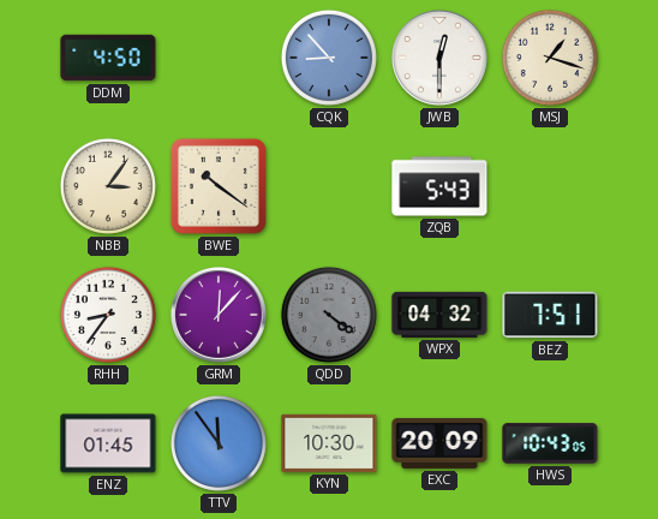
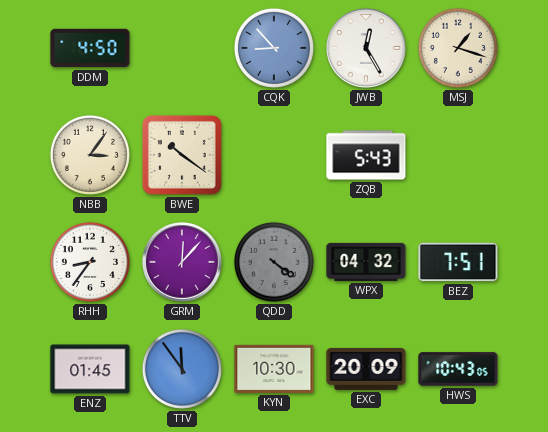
JWB: 12:30 -> 12:25 (367, 49)
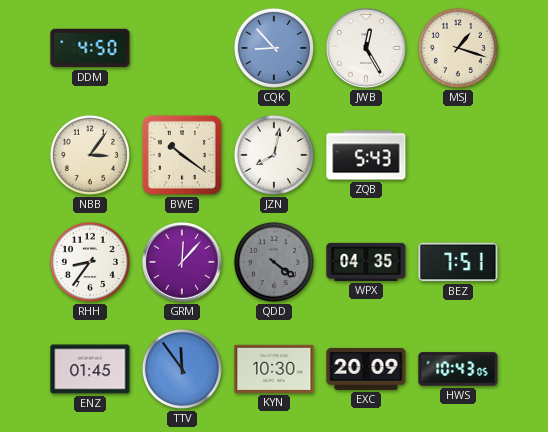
JZN: none -> 8:02 (274, 155)
WPX: 04:32 -> 04:35 (366, 262)
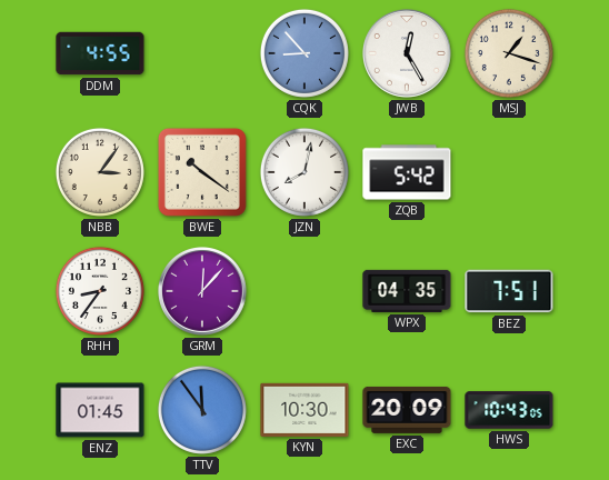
DDM: 4:50 -> 4:55 (100, 53)
ZQB: 5:43 -> 5:42 (407, 172)
QDD: 4:21 -> none (274, 262)
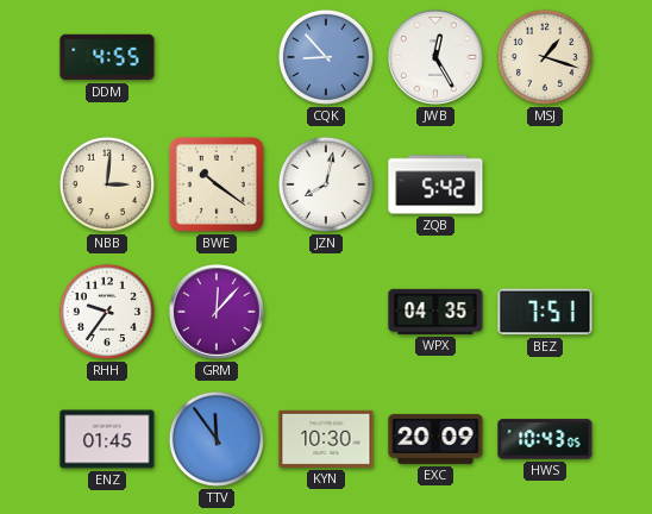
NBB: 3:06 -> 3:01 (107, 184)
RHH: 8:36 -> 9:36 (107, 312)
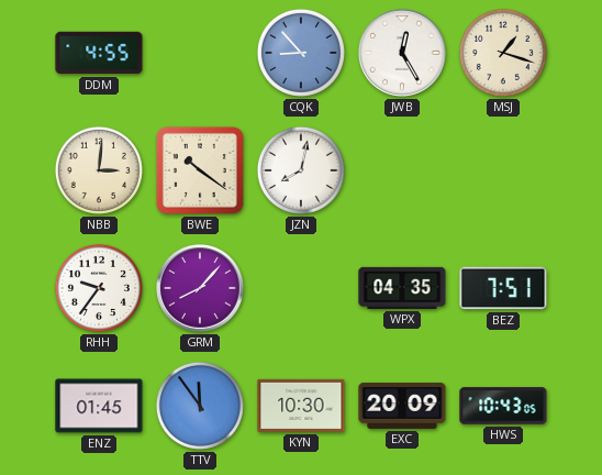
ZQB: 5:42 -> none (435, 184)
GRM: 12:07 -> 8:07 (201, 289)
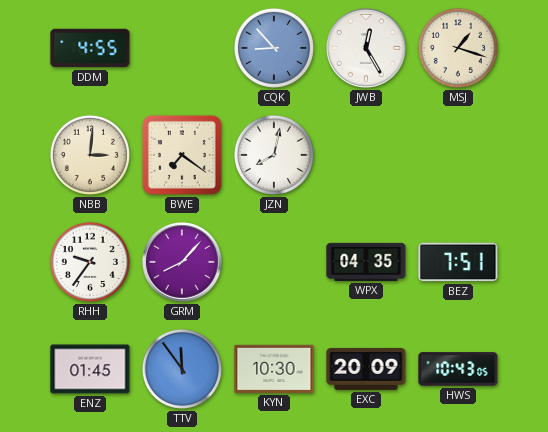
BWE: 10:21 -> 7:21 (182, 155)
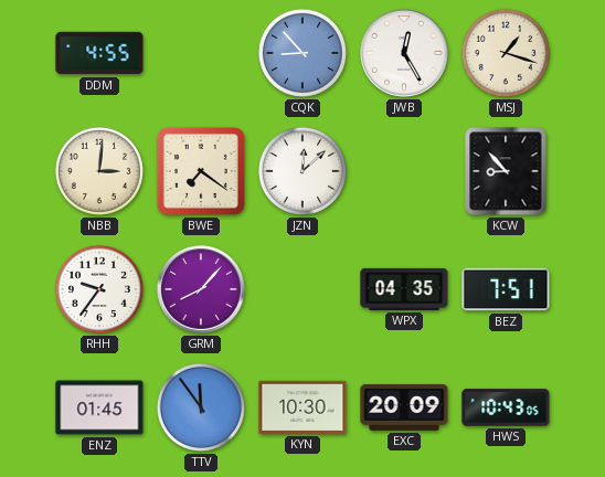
JZN: 8:02 -> 12:08 (302, 171)
KCW: none -> 8:53 (506, 171)
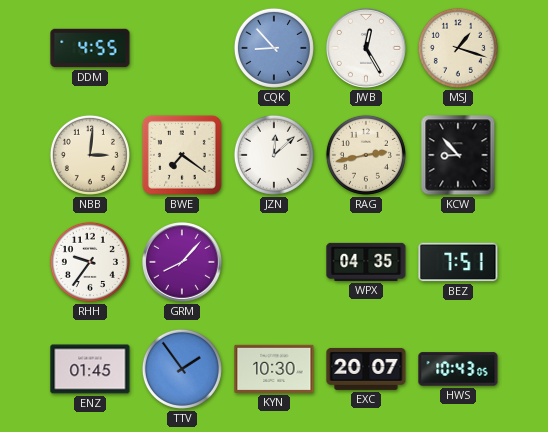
RAG: none -> 2:43 (366, 155)
TTV: 11:54 -> 1:54 (182, 369)
EXC: 20:09 -> 20:07 (366, 369)
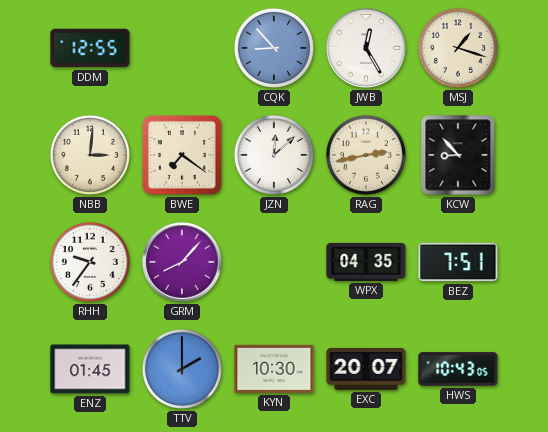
DDM: 4:55 -> 12:55 (90, 48)
TTV: 1:54 -> 2:00 (182, 369)
